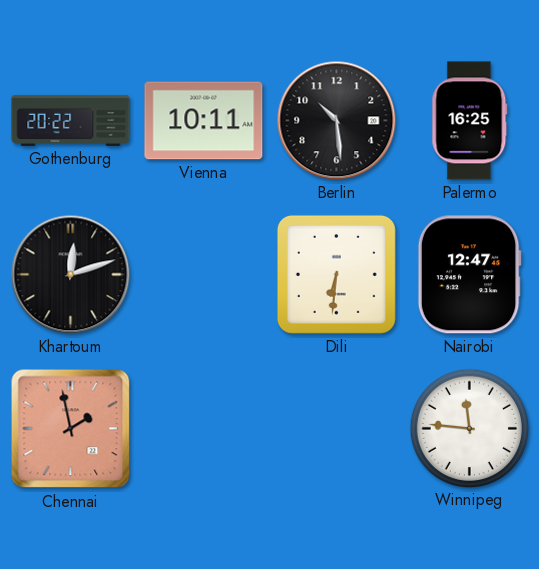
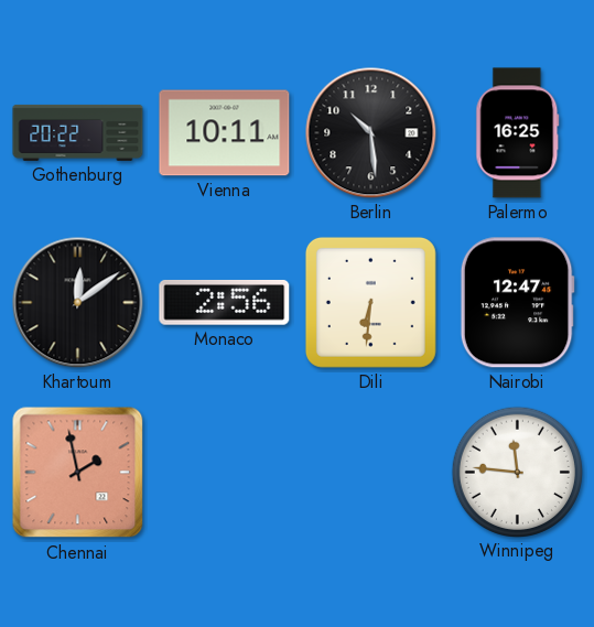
Khartoum: 12:12 -> 12:09 (78, 303)
Monaco: none -> 2:56 (225, 303)
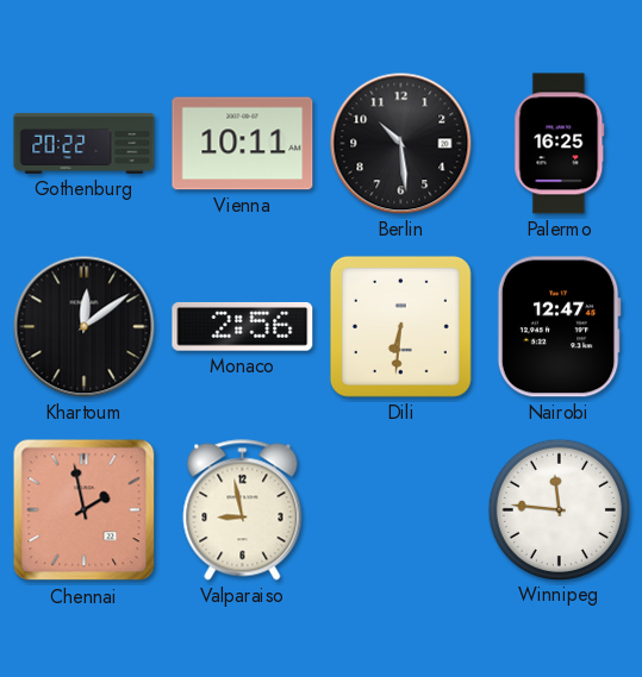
Valparaiso: none -> 8:58 (243, 510)
